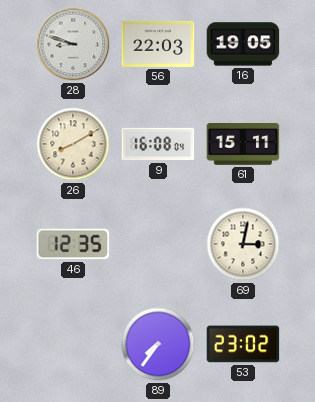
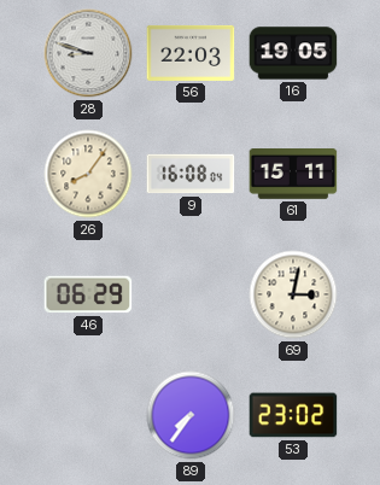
26: 8:10 -> 8:06 (88, 174)
46: 12:35 -> 06:29 (88, 294)
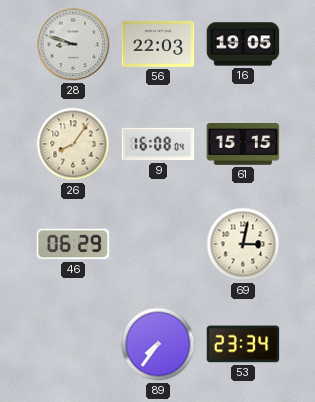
61: 15:11 -> 15:15 (243, 145)
53: 23:02 -> 23:34 (243, 344)
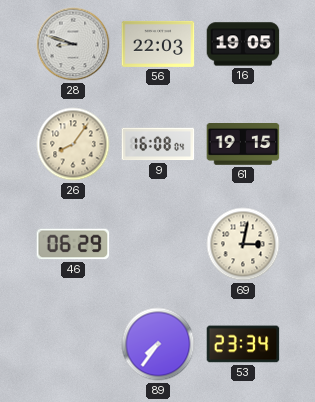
61: 15:15 -> 19:15 (243, 145)
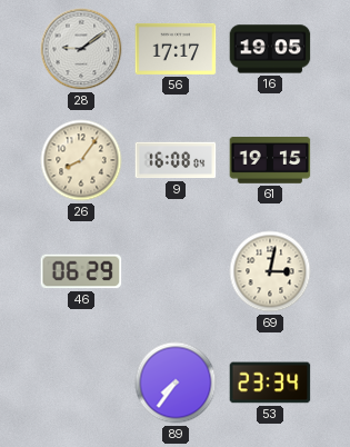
28: 8:48 -> 9:09 (81, 49)
56: 22:03 -> 17:17 (176, 49)
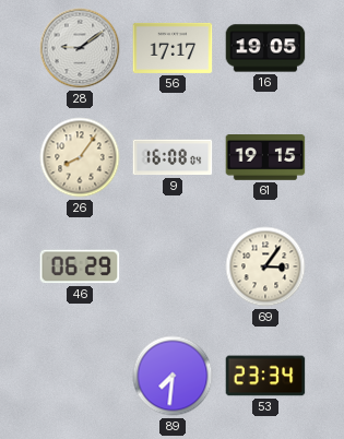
69: 3:02 -> 3:06 (265, 266)
89: 7:36 -> 7:31 (173, 376)
